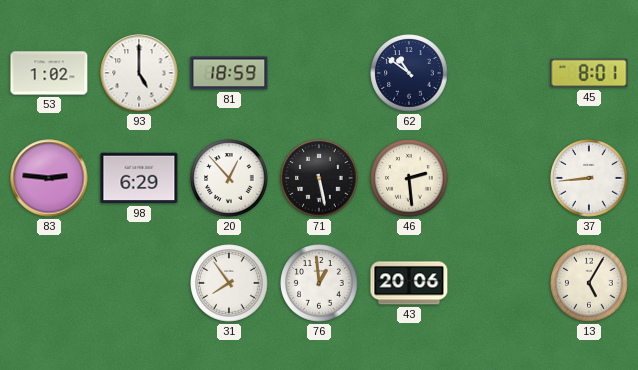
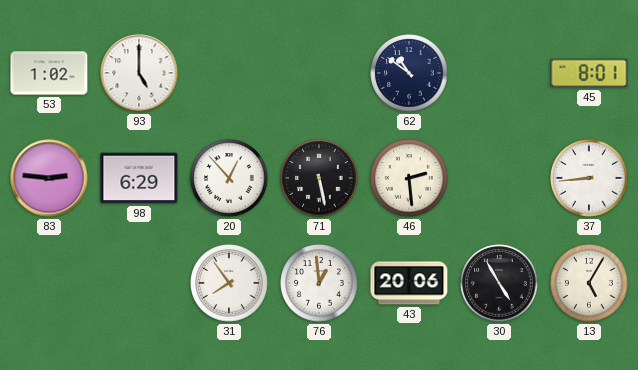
81: 18:59 -> none (229, 73)
30: none -> 4:55 (499, 283)
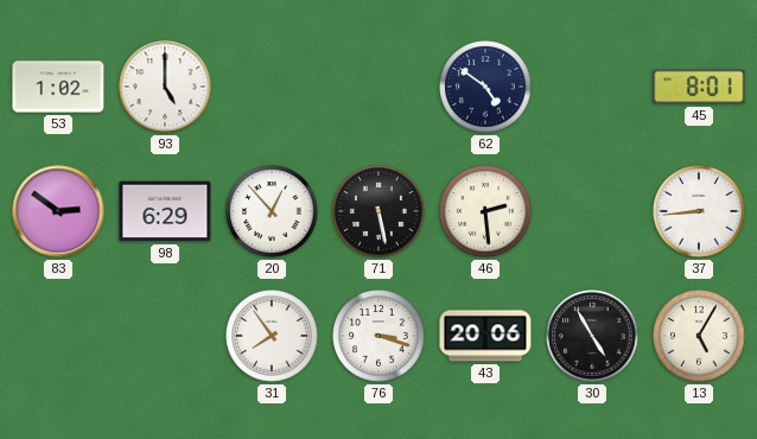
62: 10:51 -> 4:51 (485, 87)
83: 2:46 -> 2:51 (58, 211)
76: 12:59 -> 3:18 (378, 336)
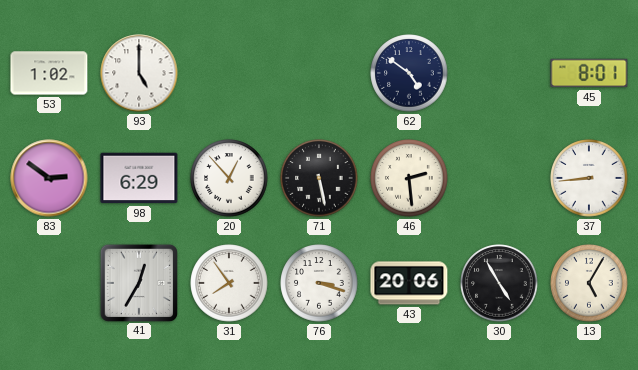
41: none -> 12:35 (138, 282)
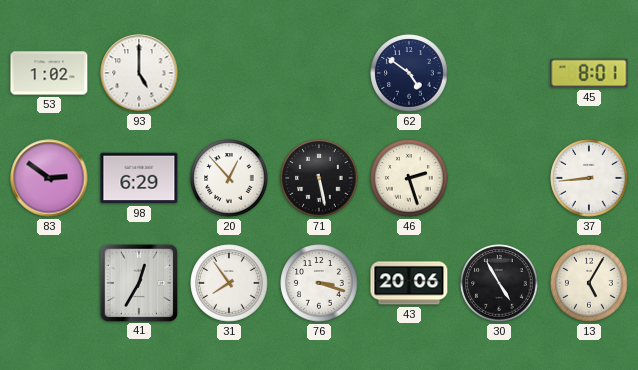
46: 2:29 -> 2:27 (409, 178)
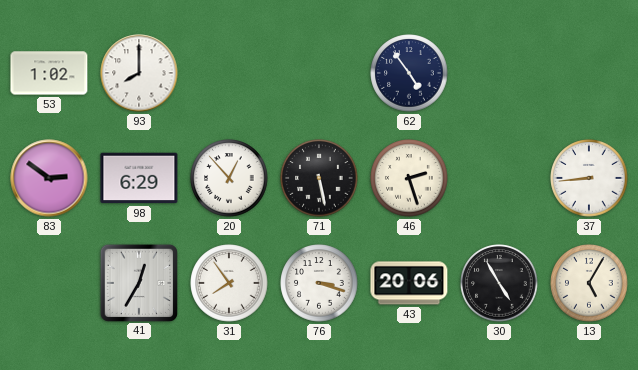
93: 5:00 -> 8:00 (139, 73)
62: 4:51 -> 4:54 (409, 73)
45: 8:01 -> none (589, 73)
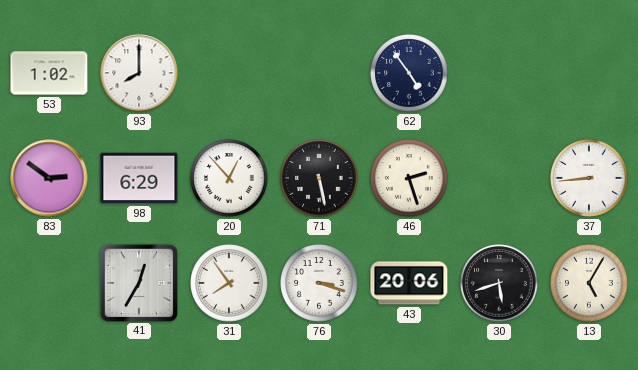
30: 4:55 -> 5:42 (499, 283)
